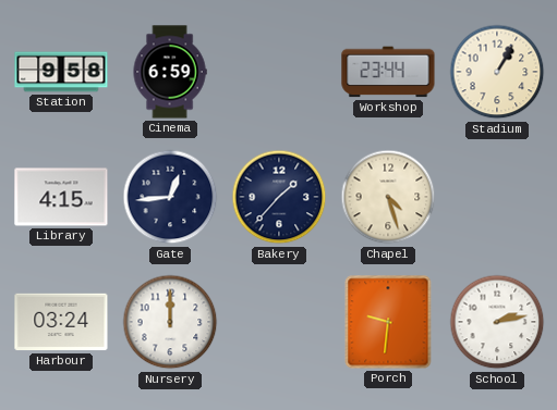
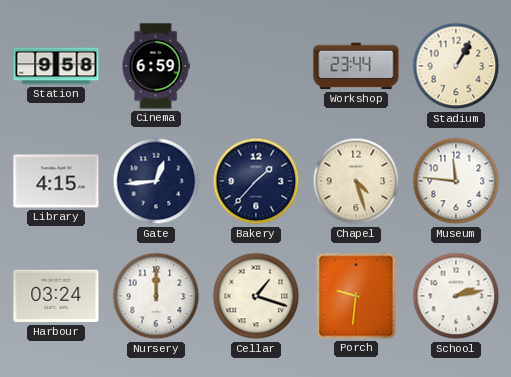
Museum: none -> 11:46 (456, 181)
Cellar: none -> 1:18 (256, 296)
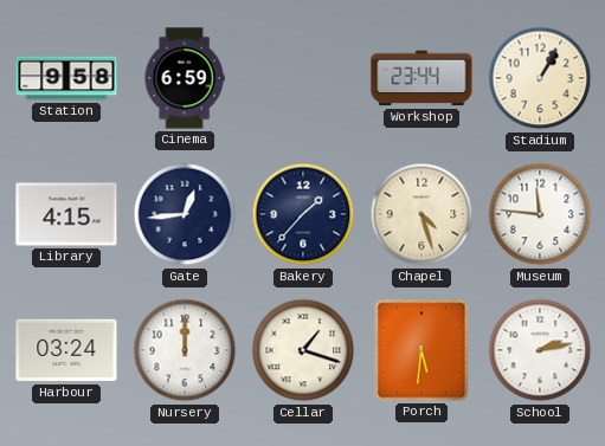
Porch: 9:31 -> 5:31 (421, 350)
